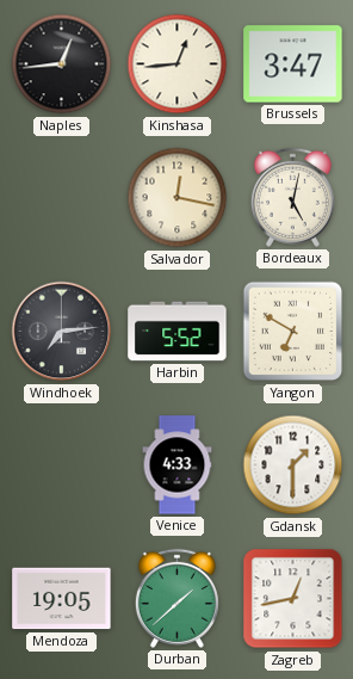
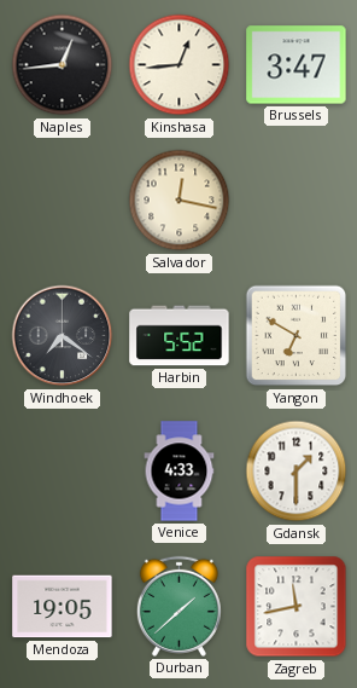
Bordeaux: 5:02 -> none (292, 197)
Windhoek: 7:14 -> 7:21 (63, 336)
Zagreb: 12:43 -> 11:43 (297, 607)
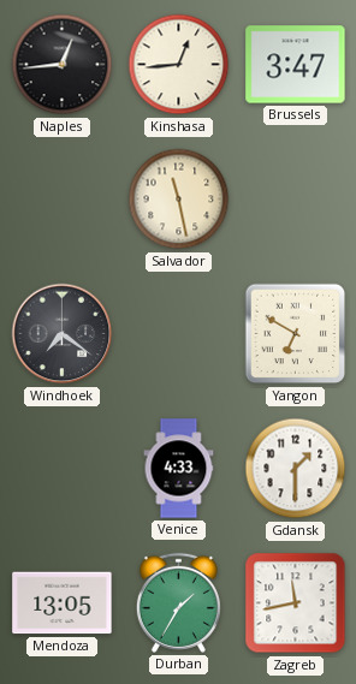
Salvador: 12:17 -> 11:28 (179, 200)
Harbin: 5:52 -> none (180, 336)
Mendoza: 19:05 -> 13:05 (63, 603)
Durban: 1:38 -> 1:35 (178, 602)
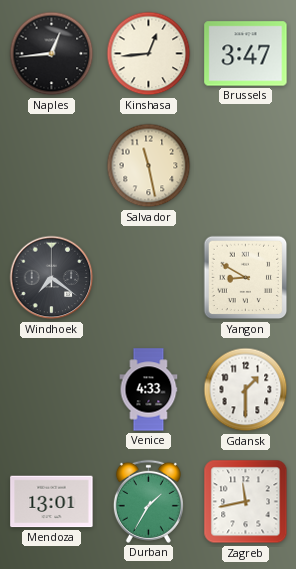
Yangon: 6:50 -> 8:50 (246, 278)
Mendoza: 13:05 -> 13:01 (52, 502)
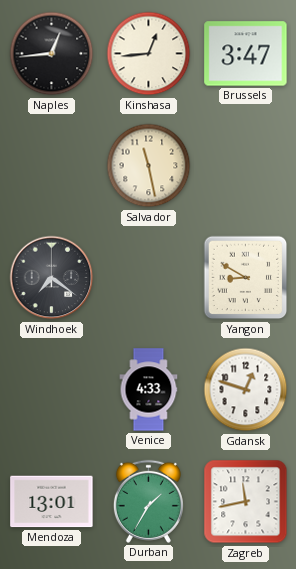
Gdansk: 1:30 -> 12:48 (246, 390)
